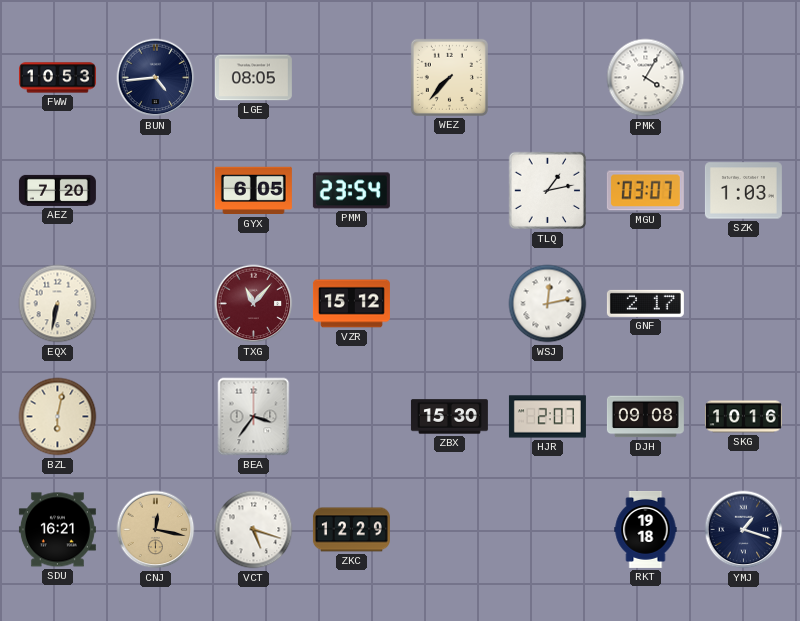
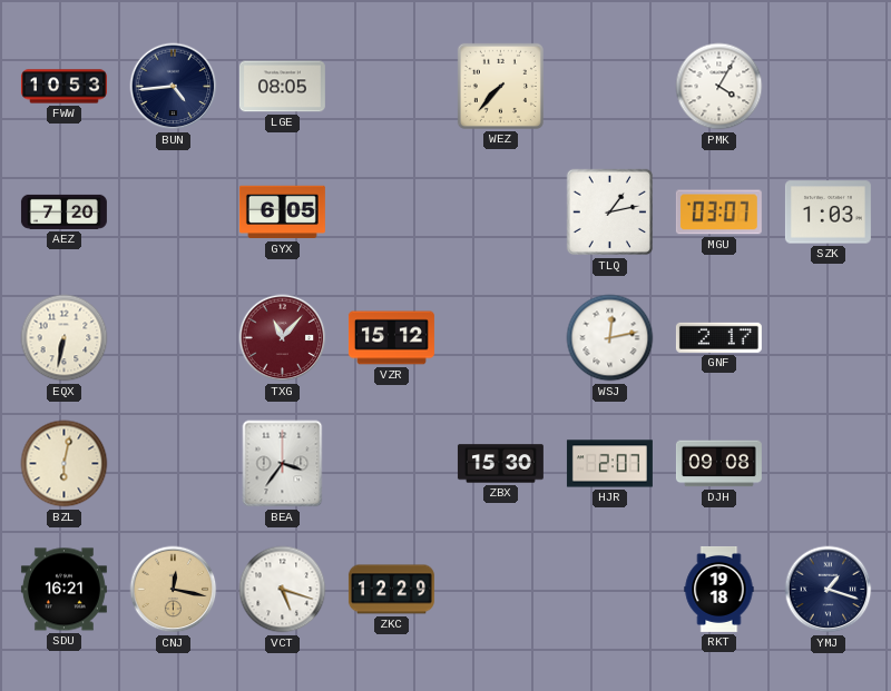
PMM: 23:54 -> none (351, 191)
SKG: 10:16 -> none (743, 417)
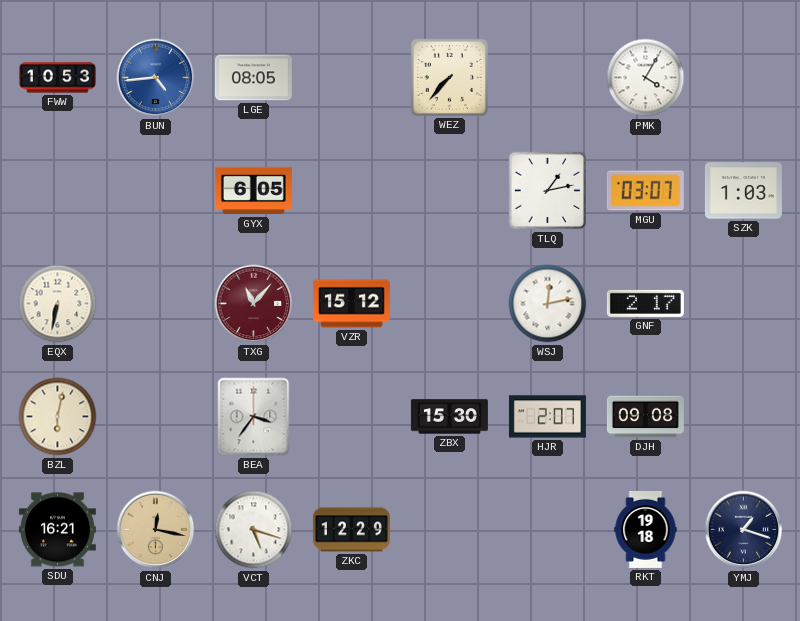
BUN dial: navy -> blue (156, 78)
AEZ: 7:20 -> none (63, 211)
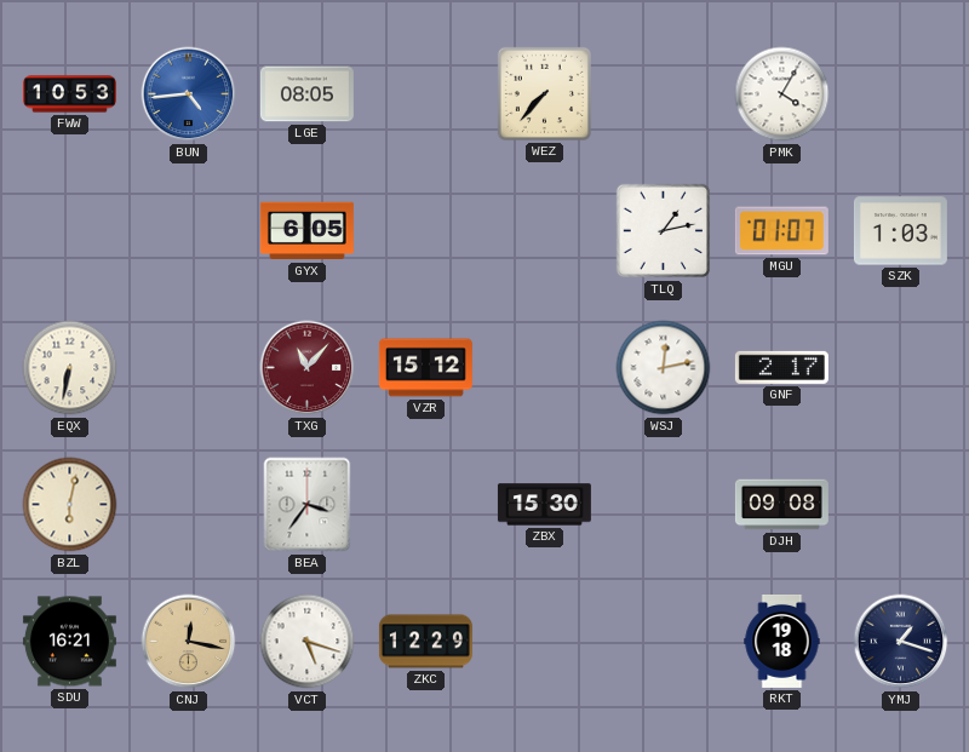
MGU: 03:07 -> 01:07 (781, 231)
HJR: 2:07 -> none (547, 417)
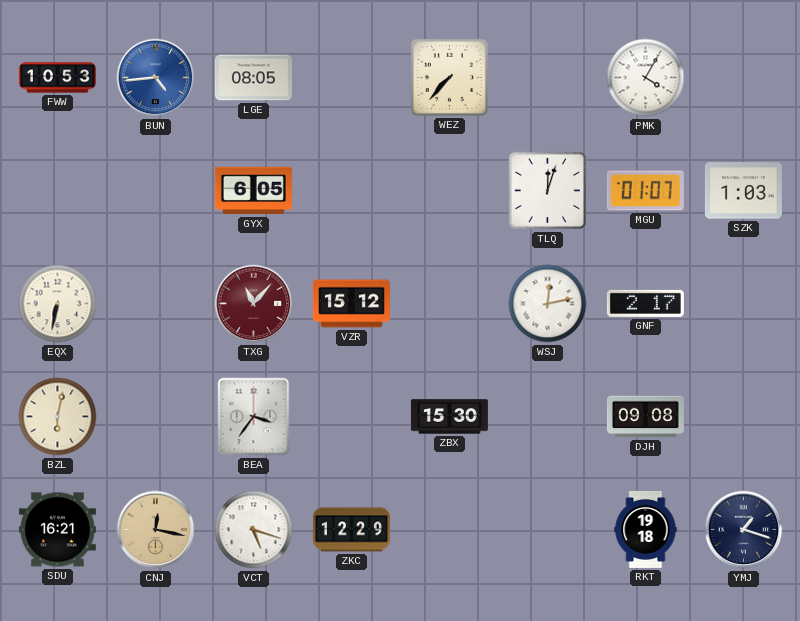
TLQ: 1:13 -> 12:03 (548, 191)
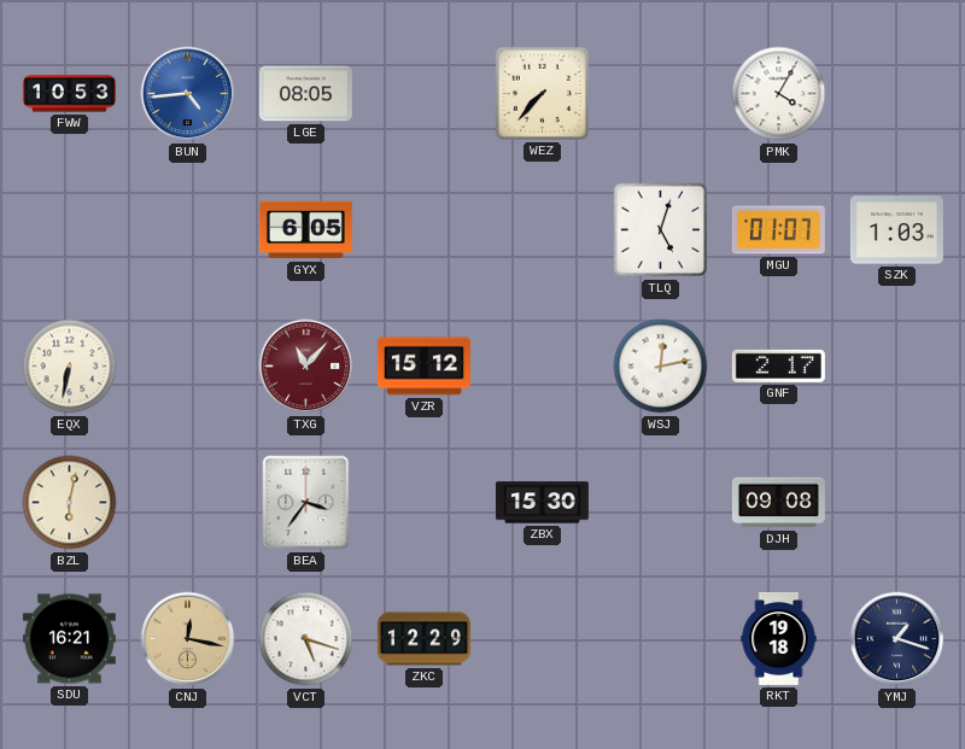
TLQ: 12:03 -> 5:03 (661, 230)
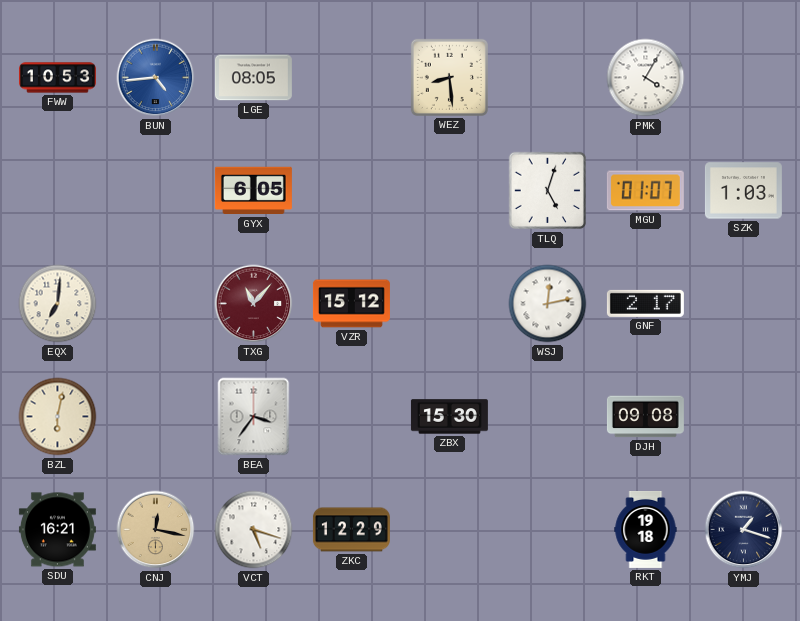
WEZ: 7:37 -> 8:29 (449, 77)
EQX: 6:32 -> 7:01 (58, 304)
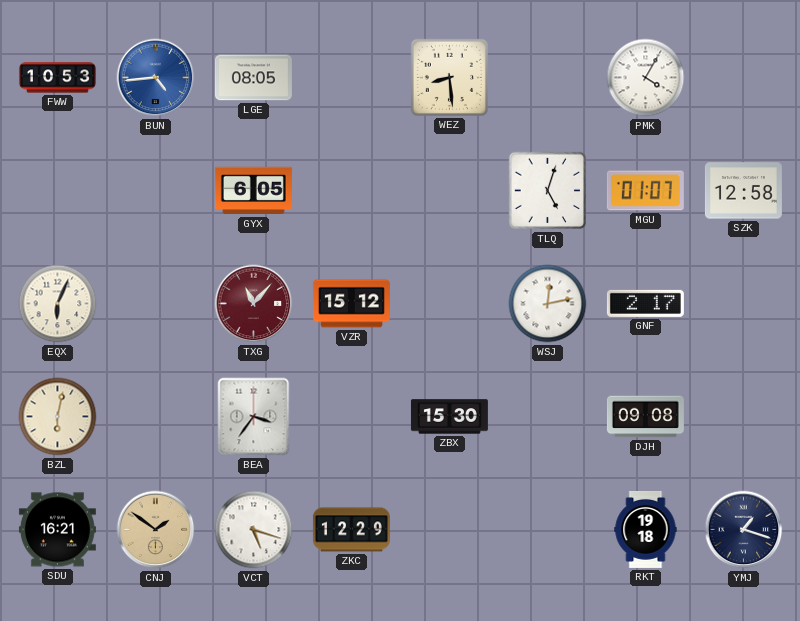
SZK: 1:03 -> 12:58 (743, 191)
EQX: 7:01 -> 6:04 (58, 304)
CNJ: 12:17 -> 1:51 (156, 530)
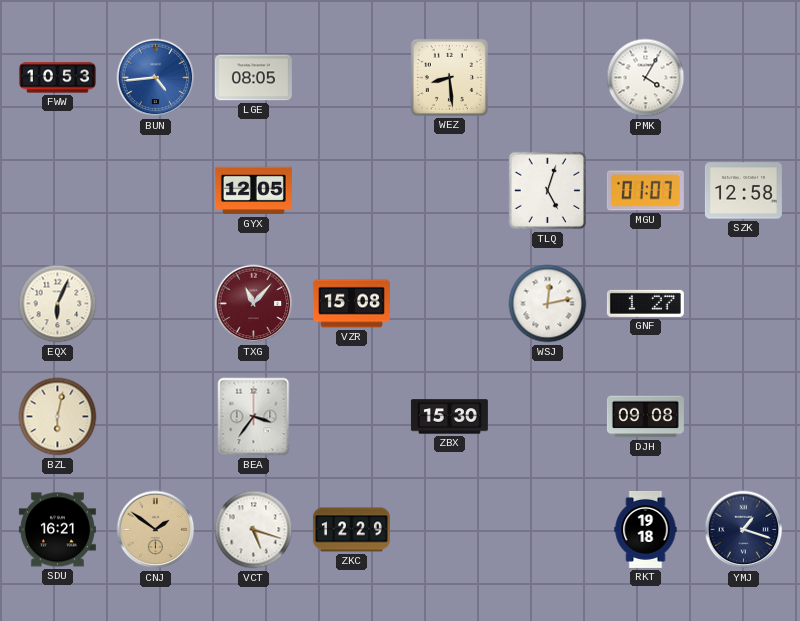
GYX: 6:05 -> 12:05 (253, 191)
VZR: 15:12 -> 15:08 (351, 304)
GNF: 2:17 -> 1:27 (645, 303)
